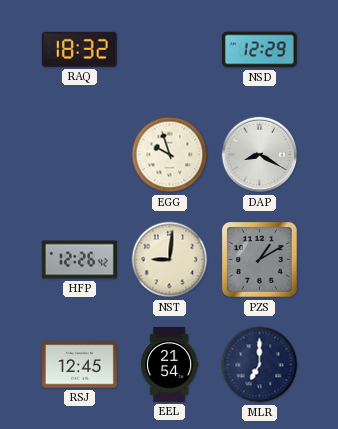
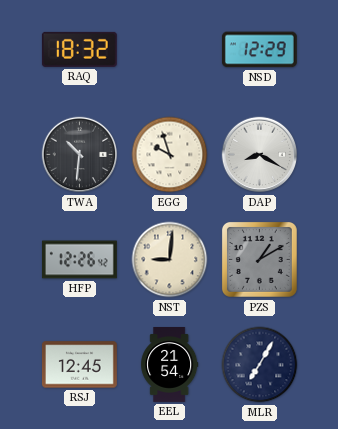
TWA: none -> 10:31 (80, 155)
MLR: 7:00 -> 7:05 (260, 365)
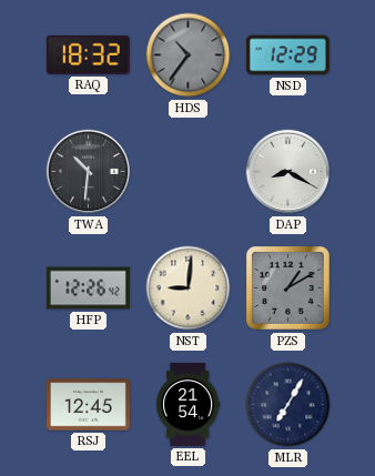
HDS: none -> 10:36 (189, 55)
EGG: 9:57 -> none (170, 155)
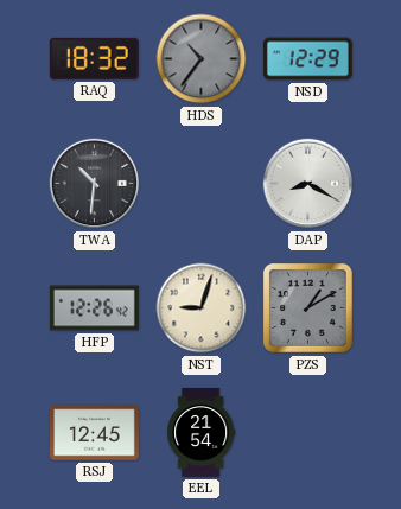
NST: 9:01 -> 9:03 (202, 308)
MLR: 7:05 -> none (288, 405)
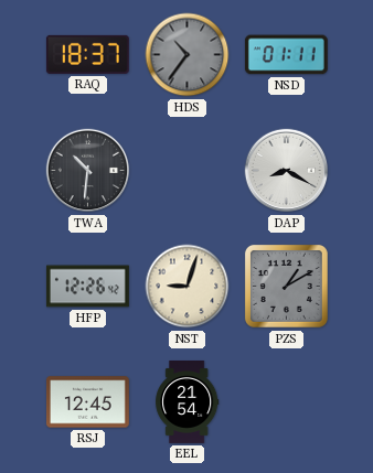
RAQ: 18:32 -> 18:37 (87, 54)
NSD: 12:29 -> 01:11 (286, 55)
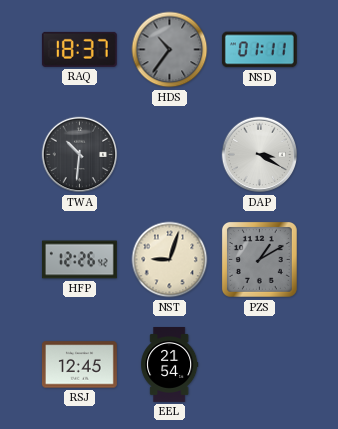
DAP: 8:20 -> 3:20 (260, 155)
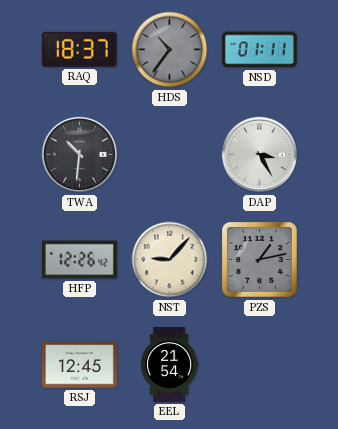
DAP: 3:20 -> 3:25 (260, 155)
NST: 9:03 -> 9:07 (170, 260)
PZS: 1:10 -> 1:13 (259, 259)
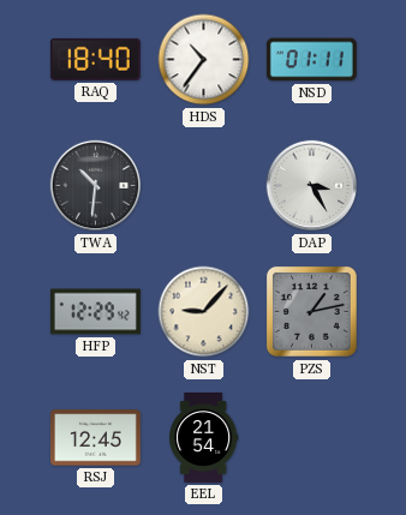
RAQ: 18:37 -> 18:40 (95, 59)
HDS dial: grey -> white (204, 60)
HFP: 12:26 -> 12:29 (95, 312)
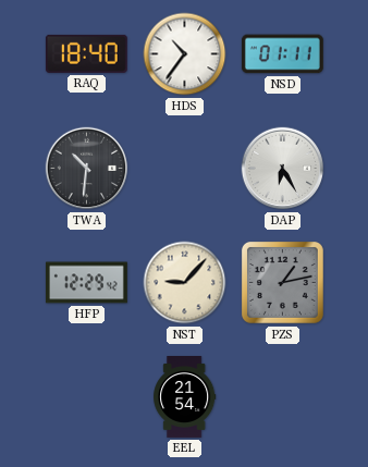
DAP: 3:25 -> 6:25 (283, 169)
RSJ: 12:45 -> none (95, 438)
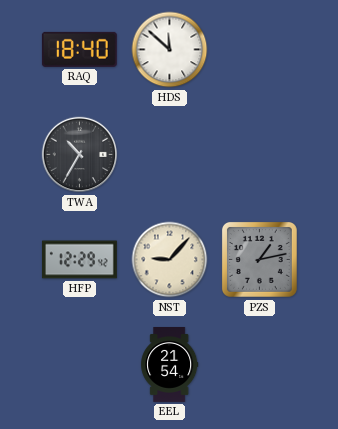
HDS: 10:36 -> 11:52 (170, 50)
NSD: 01:11 -> none (282, 54)
TWA: 10:31 -> 10:35 (80, 155)
DAP: 6:25 -> none (283, 169)
